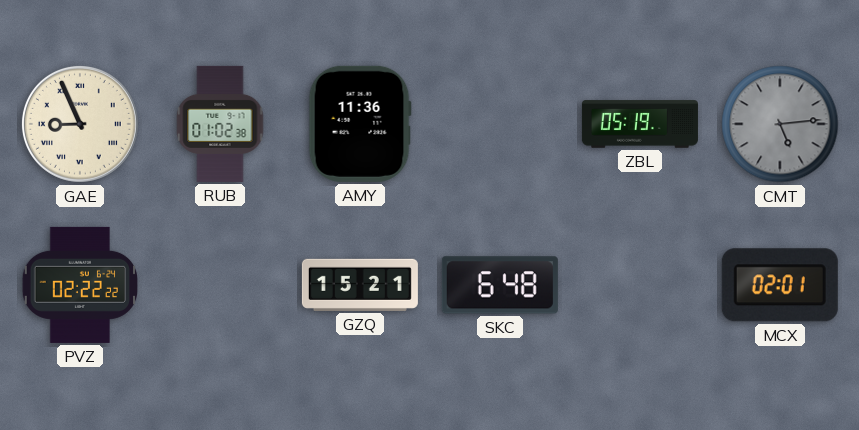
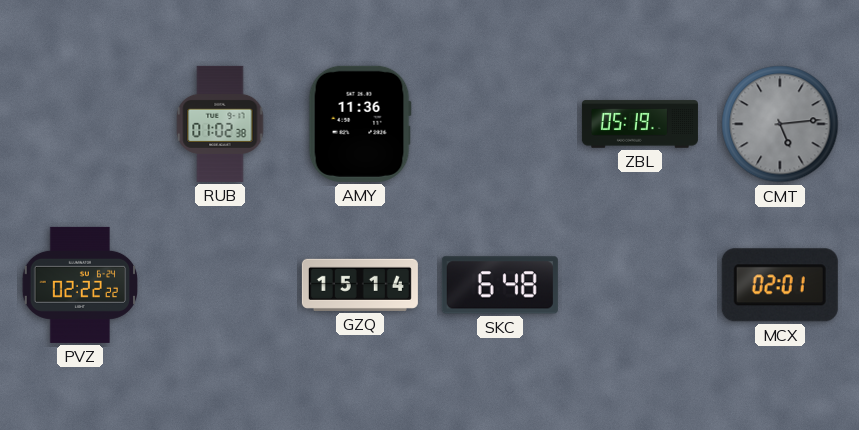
GAE: 8:56 -> none (80, 124)
GZQ: 15:21 -> 15:14 (360, 285)
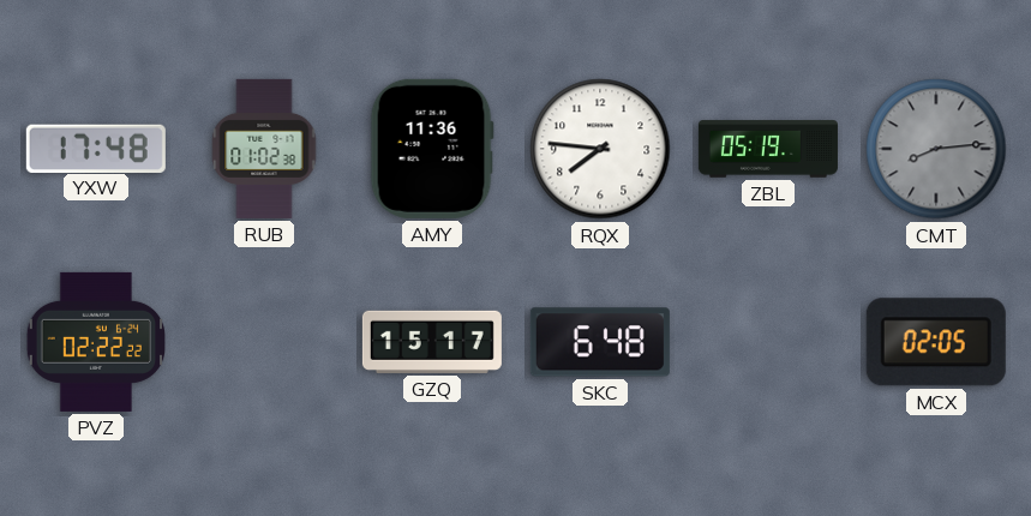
YXW: none -> 17:48 (96, 148)
RQX: none -> 7:46 (600, 149)
CMT: 5:14 -> 8:14 (936, 149)
GZQ: 15:14 -> 15:17 (432, 342)
MCX: 02:01 -> 02:05 (936, 342)
